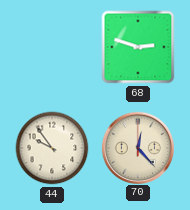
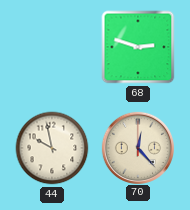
44: 9:54 -> 9:58 (52, 148)
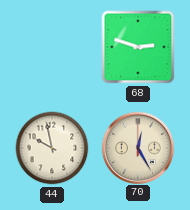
70: 12:23 -> 12:25 (137, 147)
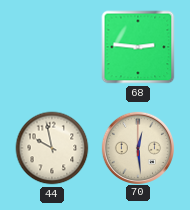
68: 2:48 -> 2:46 (138, 47)
70: 12:25 -> 12:29 (137, 147)
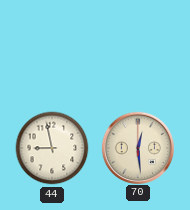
68: 2:46 -> none (138, 47)
44: 9:58 -> 8:58 (52, 148)
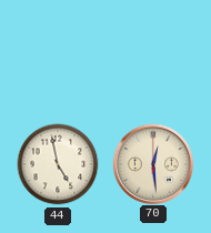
44: 8:58 -> 4:58 (58, 164)
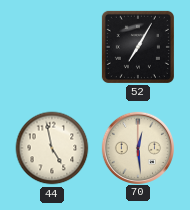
52: none -> 7:05 (138, 47)
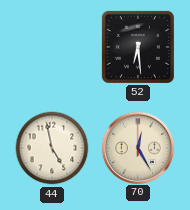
52: 7:05 -> 6:29 (138, 47)
70: 12:29 -> 12:25 (137, 147)
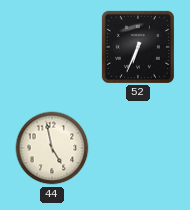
52: 6:29 -> 6:34 (138, 47)
70: 12:25 -> none (137, 147)
